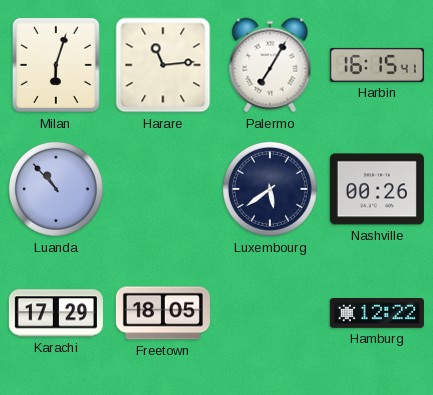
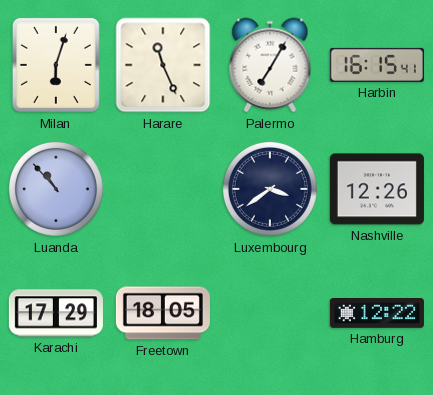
Harare: 11:14 -> 11:26 (163, 65)
Luxembourg: 5:39 -> 3:39 (270, 189)
Nashville: 00:26 -> 12:26 (377, 189)
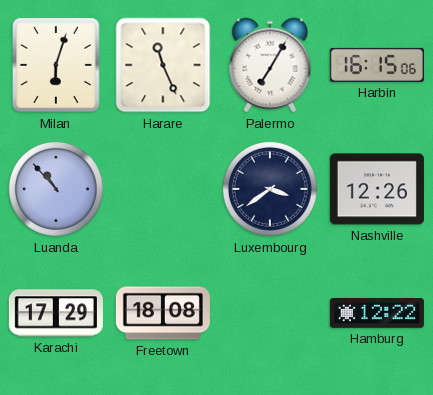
Harbin: 16:15:41 -> 16:15:06 (377, 65)
Freetown: 18:05 -> 18:08 (163, 313)
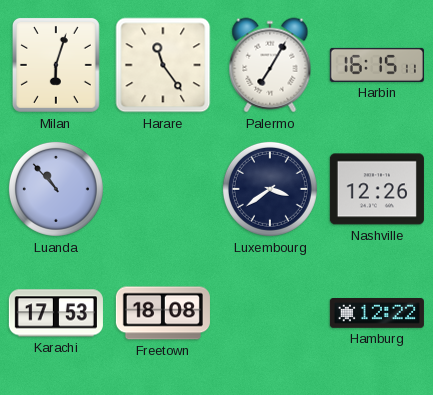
Harare: 11:26 -> 11:24 (163, 65)
Harbin: 16:15:06 -> 16:15:11 (377, 65)
Karachi: 17:29 -> 17:53 (56, 313)
